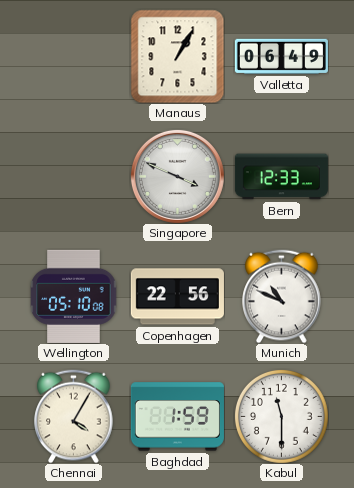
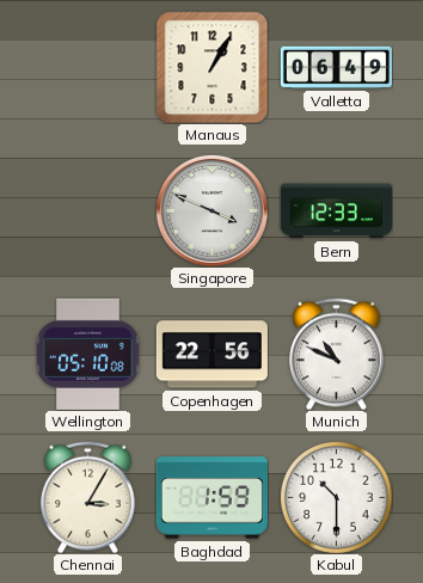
Chennai: 4:05 -> 3:05 (88, 497)
Kabul: 11:30 -> 10:30 (336, 497)
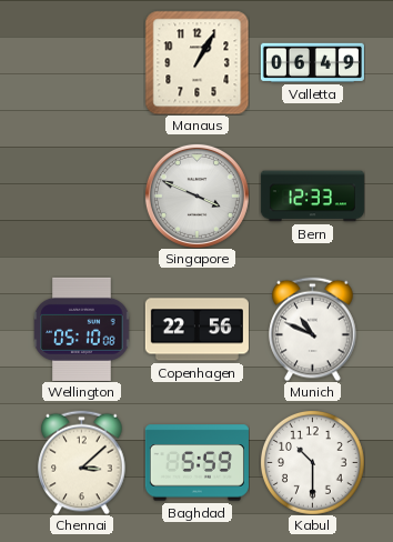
Chennai: 3:05 -> 3:08 (82, 462)
Baghdad: 1:59 -> 5:59 (196, 463)
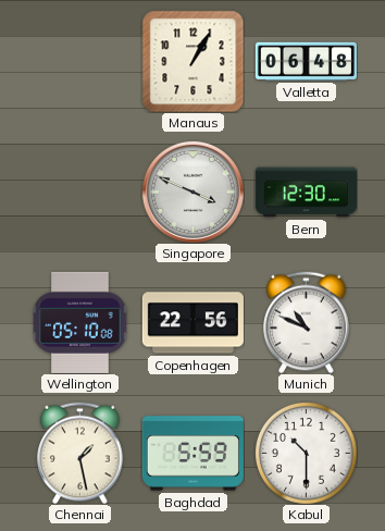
Valletta: 06:49 -> 06:48 (306, 61)
Bern: 12:33 -> 12:30 (306, 193)
Chennai: 3:08 -> 1:28 (80, 453)
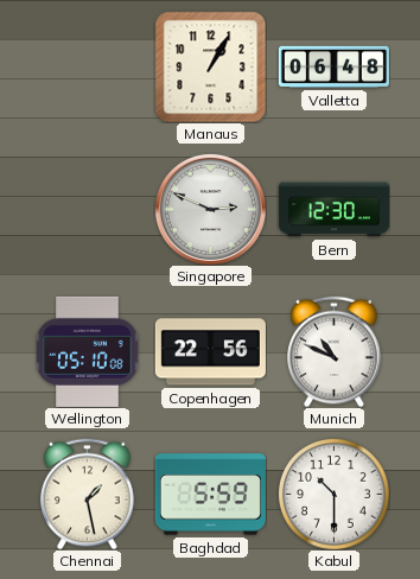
Singapore: 3:49 -> 2:49 (210, 209)
